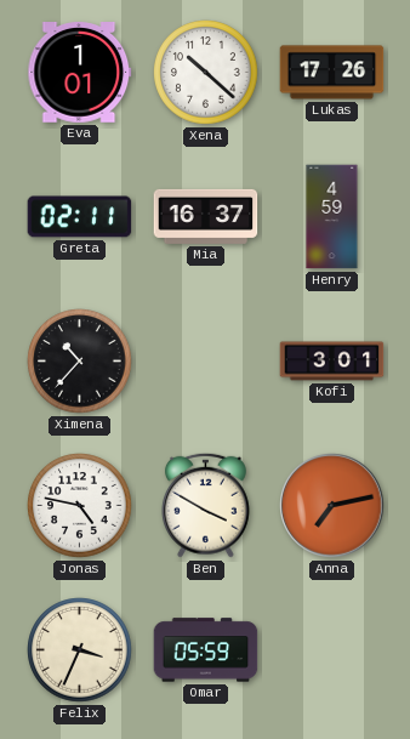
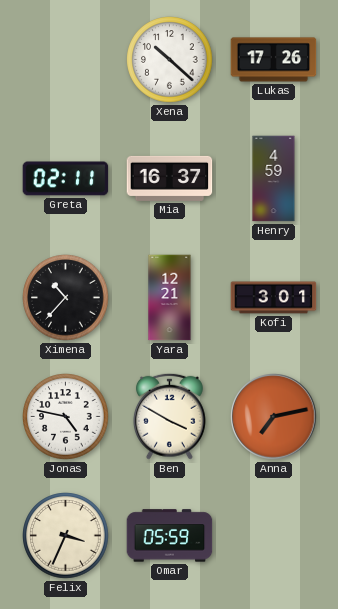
Eva: 1:01 -> none (80, 73)
Yara: none -> 12:21 (170, 298)
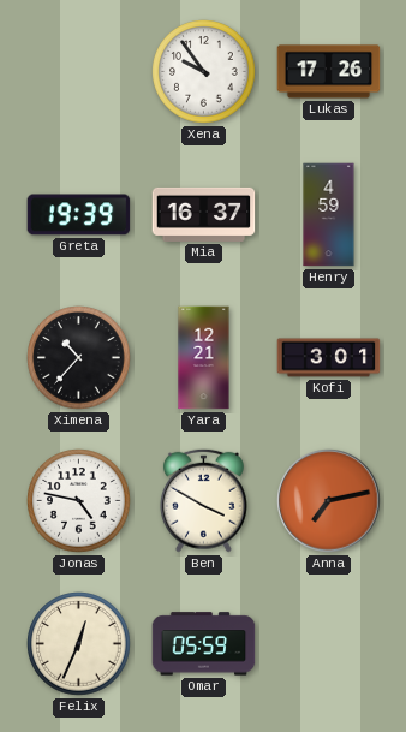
Xena: 10:22 -> 9:54 (204, 72)
Greta: 02:11 -> 19:39 (79, 215)
Felix: 3:34 -> 12:34 (79, 644)
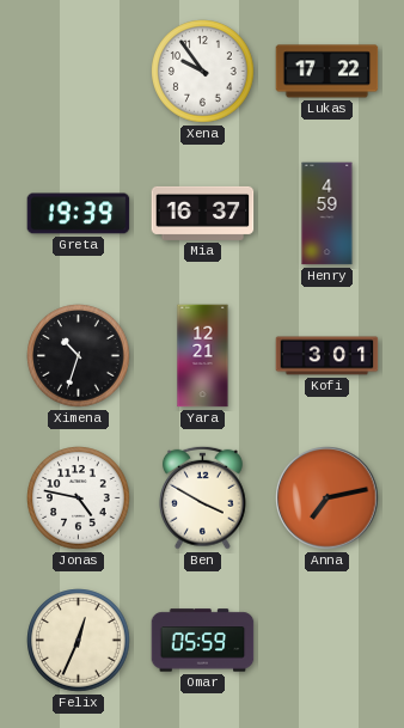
Lukas: 17:26 -> 17:22 (328, 72)
Ximena: 10:37 -> 10:33 (79, 356)
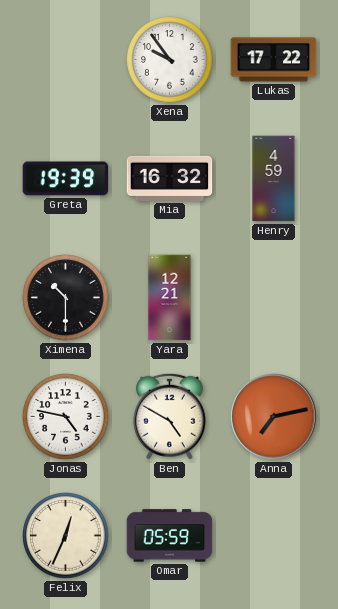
Mia: 16:37 -> 16:32 (170, 178)
Ximena: 10:33 -> 10:30 (66, 298)
Kofi: 3:01 -> none (328, 356)
Ben: 3:50 -> 4:50 (169, 416)
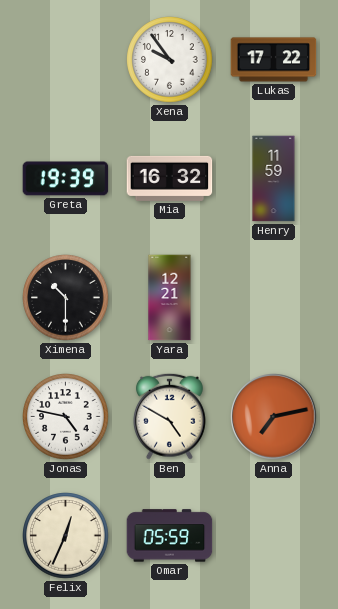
Henry: 4:59 -> 11:59 (274, 179)
